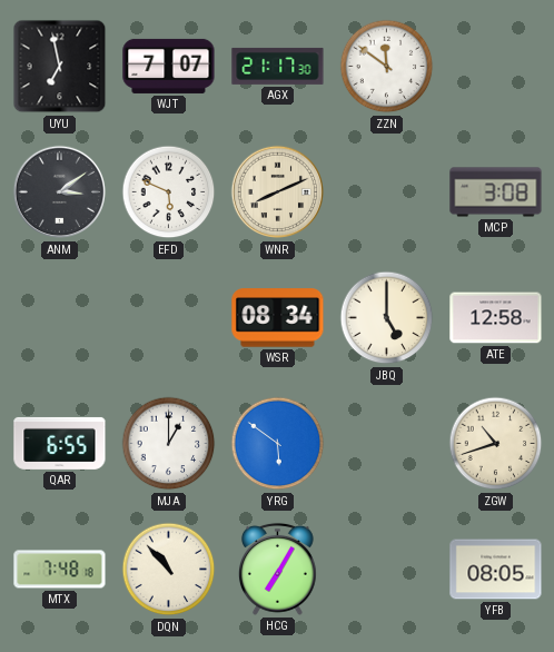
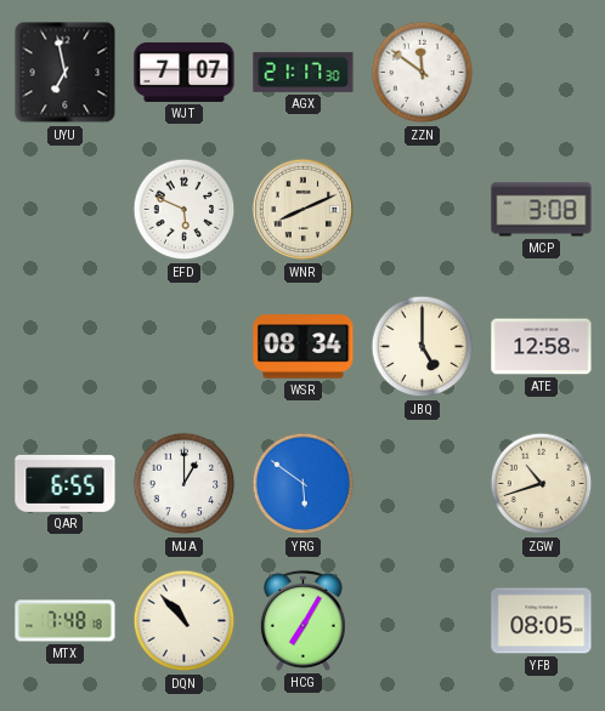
ANM: 3:09 -> none (60, 192)
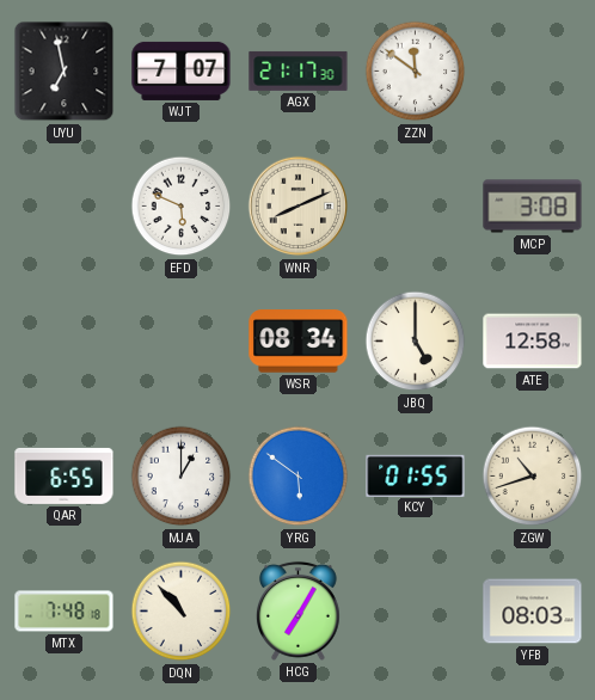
KCY: none -> 01:55 (416, 475)
YFB: 08:05 -> 08:03 (533, 612)
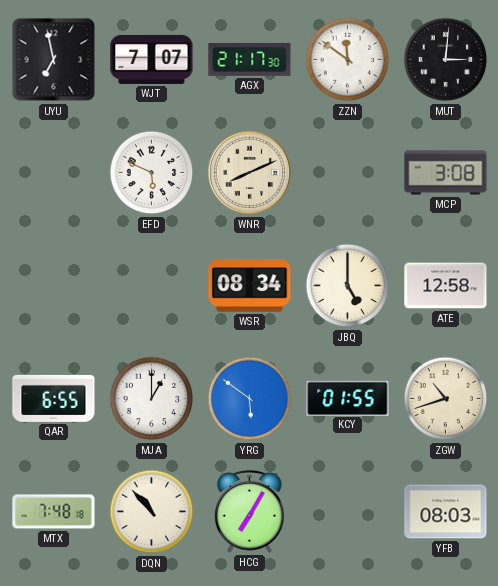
MUT: none -> 3:01 (446, 60)
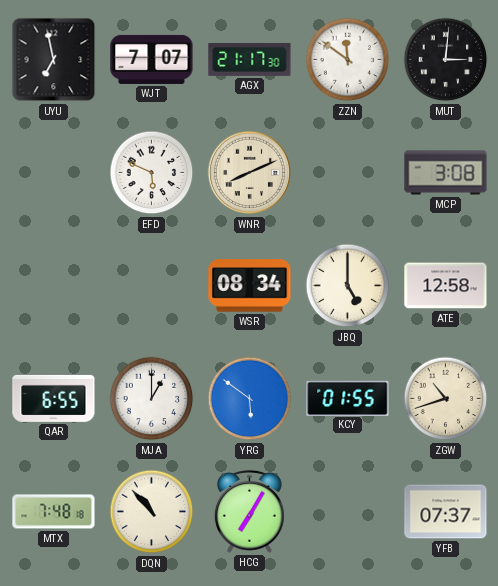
YFB: 08:03 -> 07:37 (446, 512)
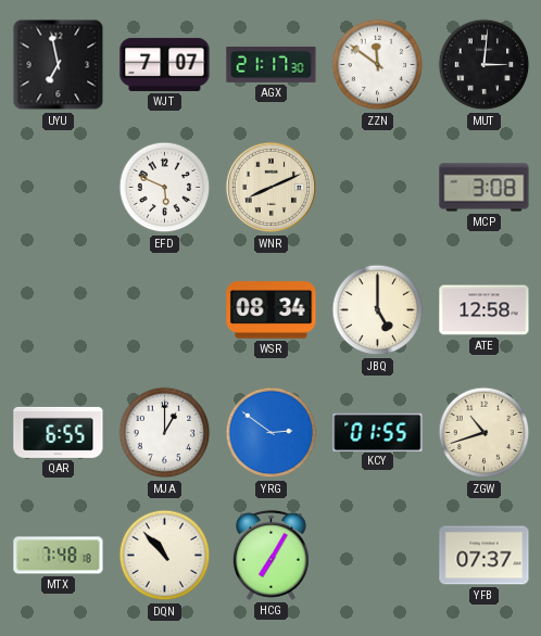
YRG: 5:51 -> 2:51 (272, 433)
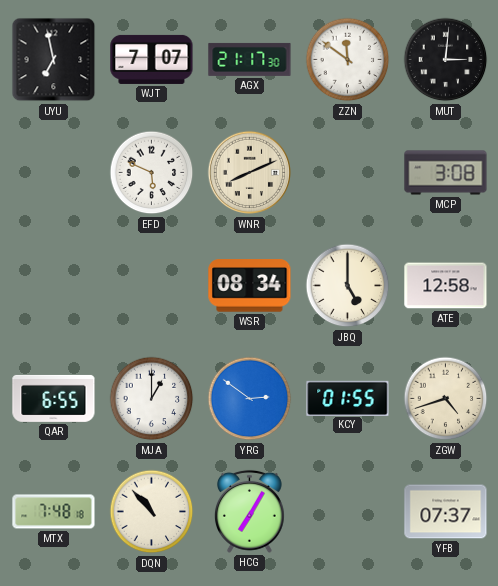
ZGW: 10:42 -> 4:42 (446, 399)
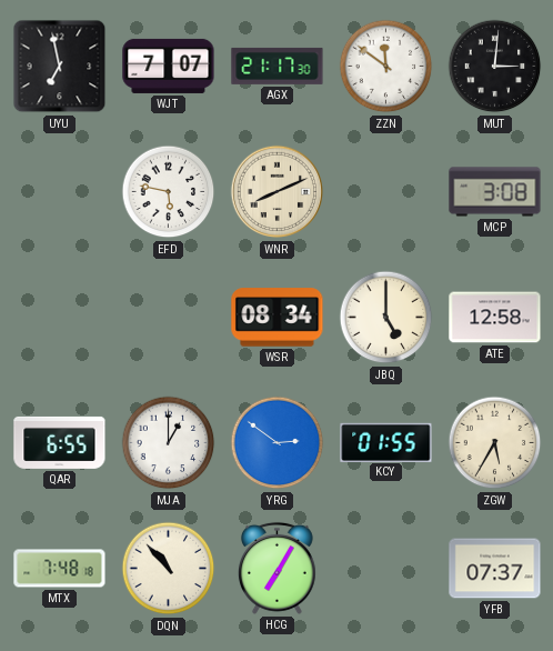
EFD: 5:49 -> 5:47 (169, 192)
ZGW: 4:42 -> 5:35 (495, 443)
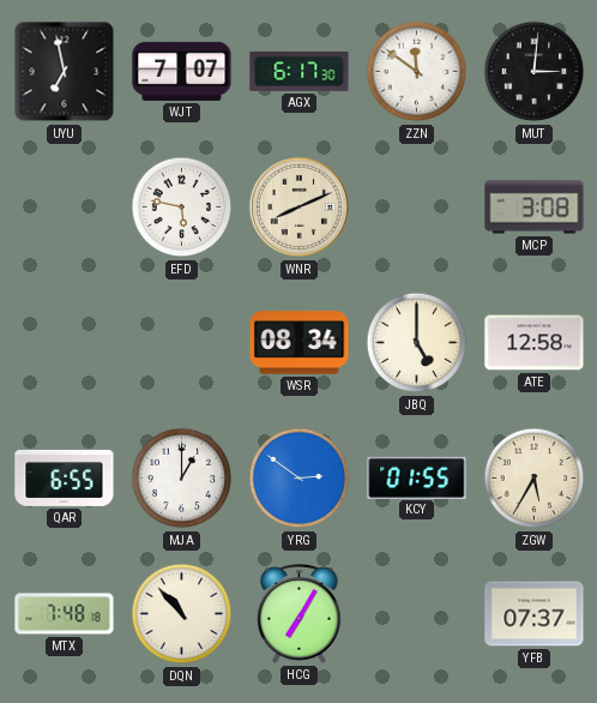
AGX: 21:17 -> 6:17 (300, 71)
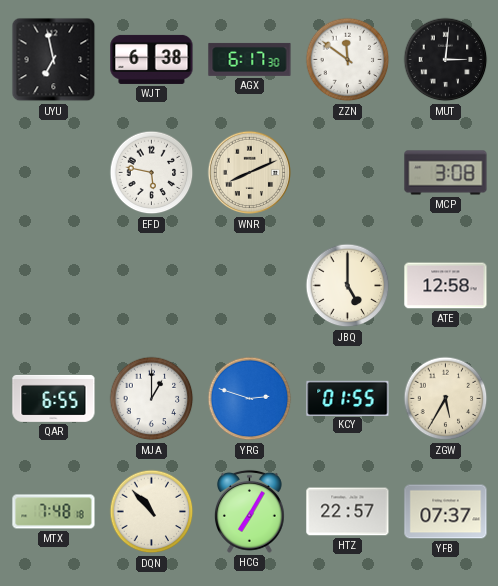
WJT: 7:07 -> 6:38 (152, 59)
WSR: 08:34 -> none (300, 343)
YRG: 2:51 -> 2:48 (250, 399)
HTZ: none -> 22:57 (348, 512)
